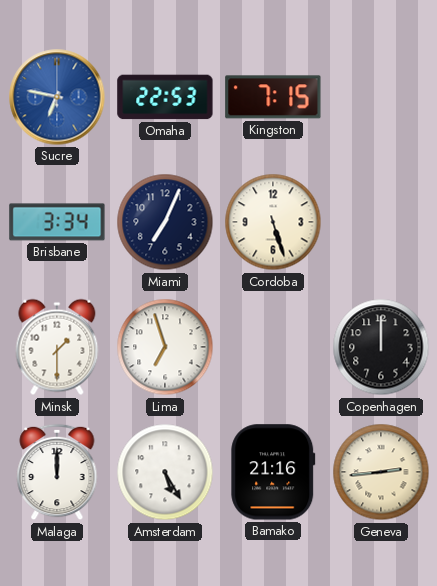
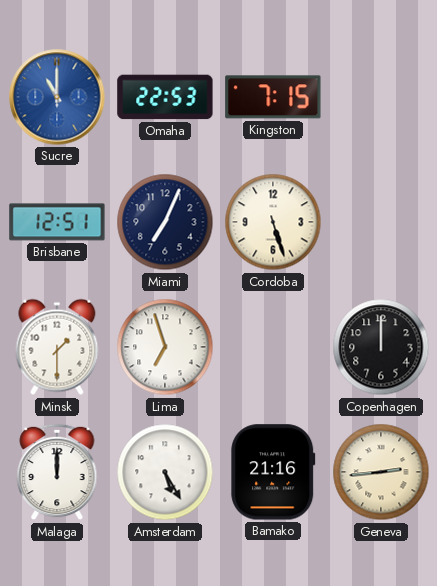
Sucre: 6:47 -> 11:00 (57, 97)
Brisbane: 3:34 -> 12:51 (57, 222)
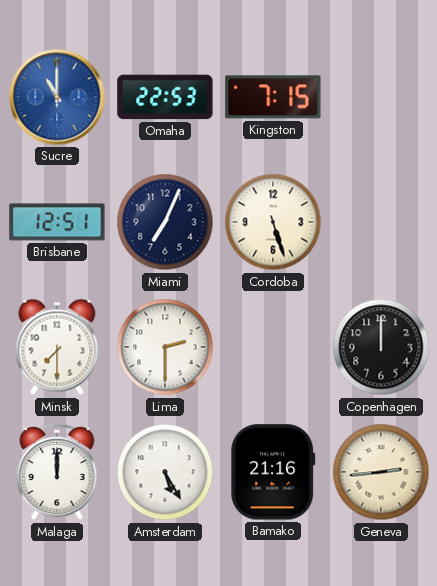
Minsk: 1:30 -> 7:30 (57, 347)
Lima: 6:57 -> 2:30 (165, 347)
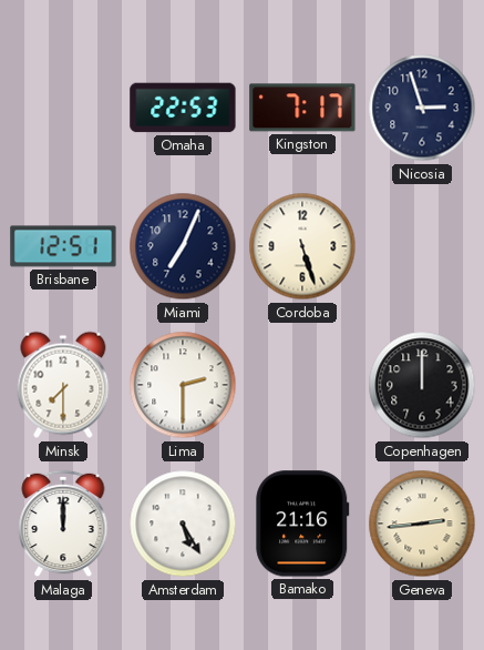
Sucre: 11:00 -> none (57, 97)
Kingston: 7:15 -> 7:17 (302, 108)
Nicosia: none -> 2:57 (422, 108)
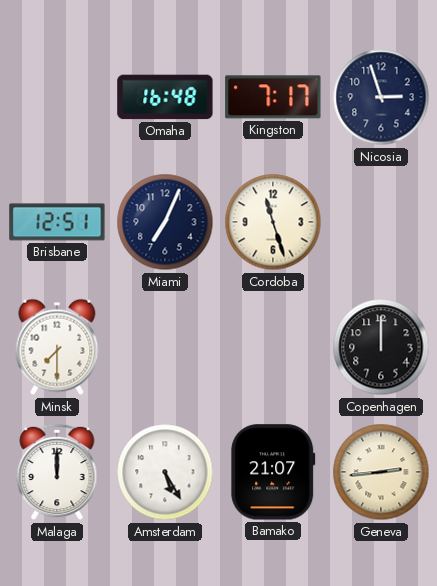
Omaha: 22:53 -> 16:48 (165, 97)
Cordoba: 5:27 -> 11:27 (273, 222)
Lima: 2:30 -> none (183, 385)
Bamako: 21:16 -> 21:07 (273, 472)
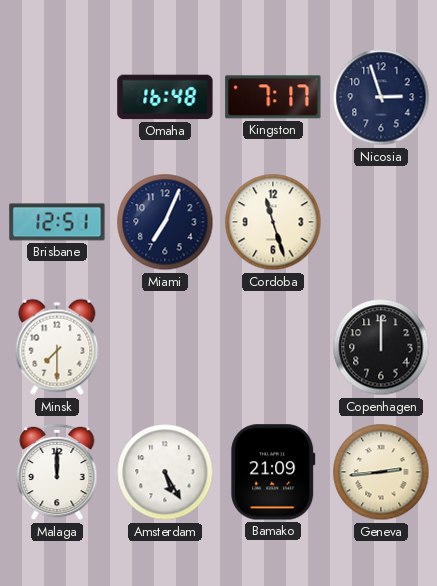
Bamako: 21:07 -> 21:09 (273, 472)
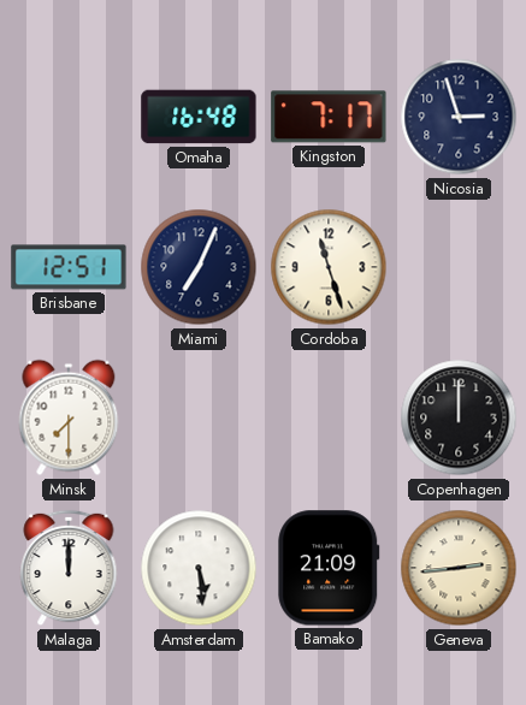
Amsterdam: 5:25 -> 5:29 (199, 568)
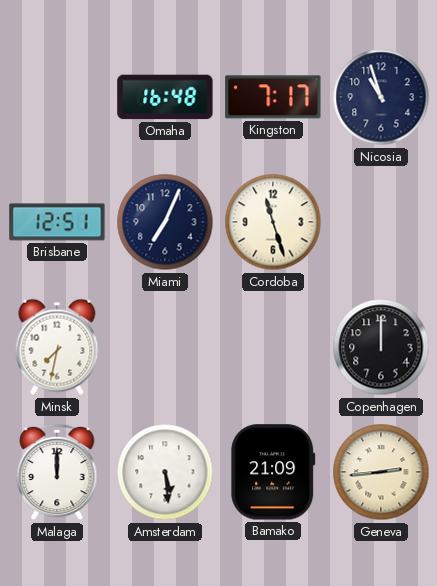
Nicosia: 2:57 -> 10:57 (381, 97)
Minsk: 7:30 -> 7:32 (57, 347)
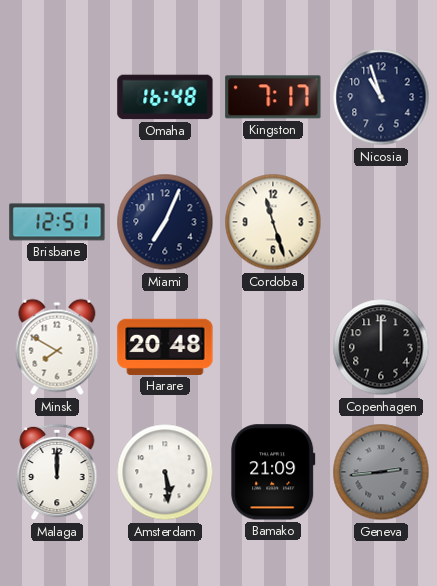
Minsk: 7:32 -> 7:50 (57, 347)
Harare: none -> 20:48 (165, 347)
Geneva dial: cream -> grey (381, 472)
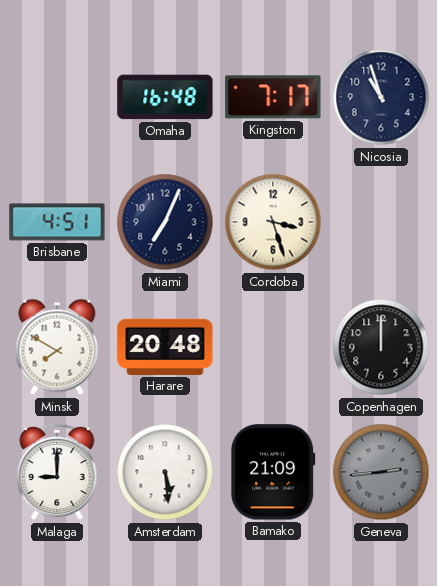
Brisbane: 12:51 -> 4:51 (57, 222)
Cordoba: 11:27 -> 3:27 (273, 222)
Malaga: 12:00 -> 9:00 (57, 472)
